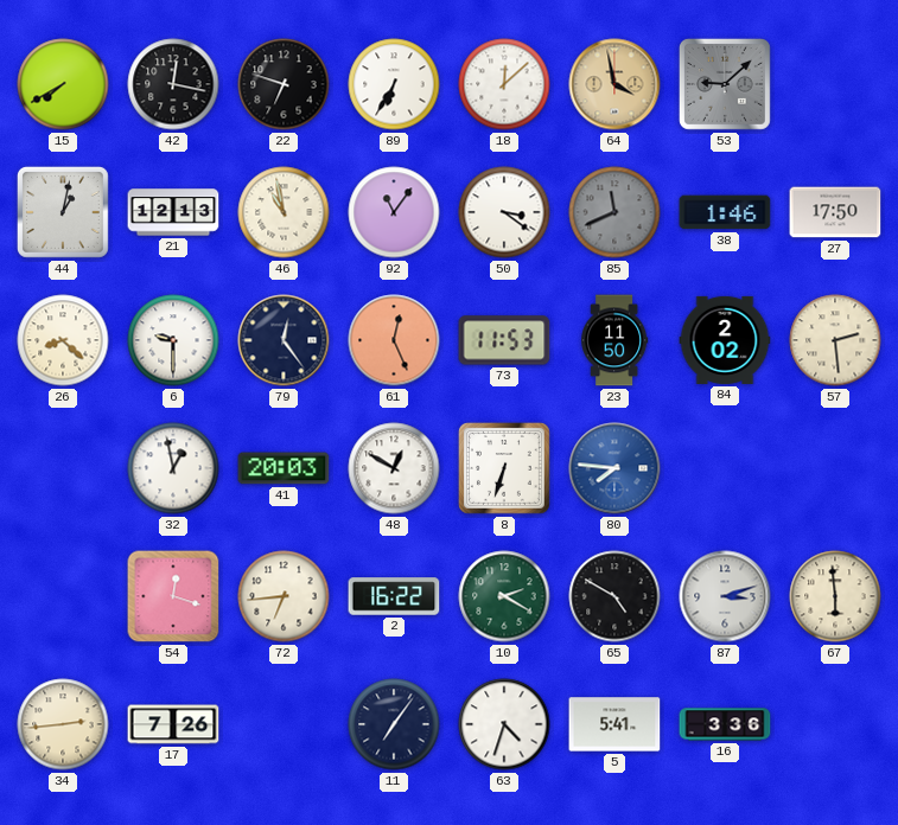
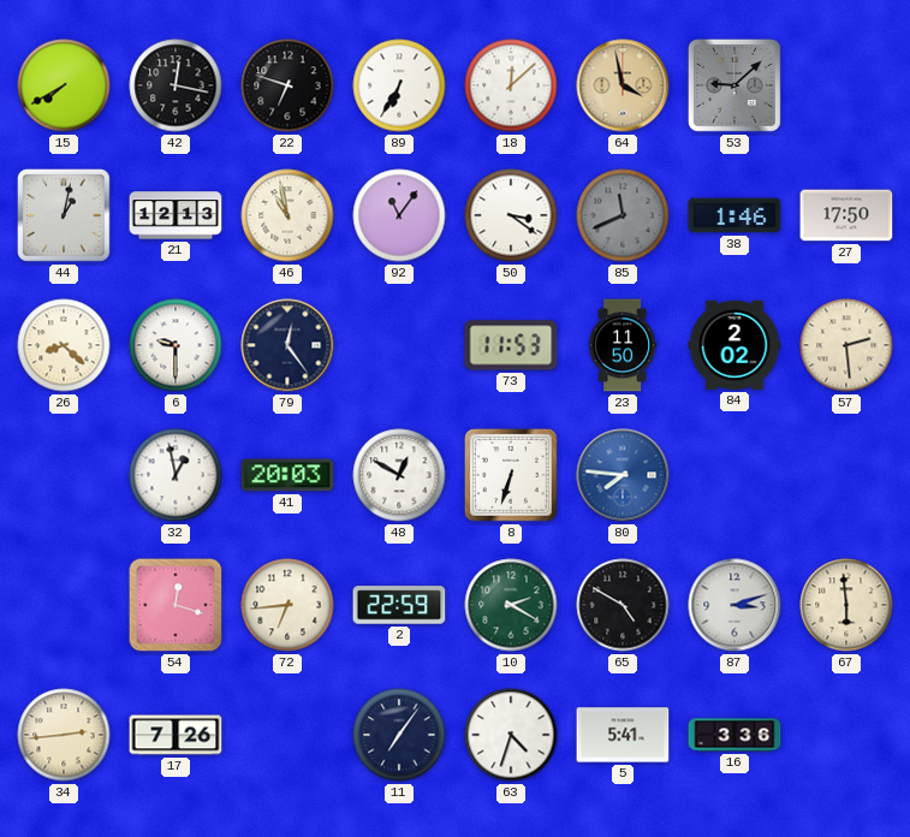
61: 12:26 -> none (394, 340)
2: 16:22 -> 22:59 (399, 605)
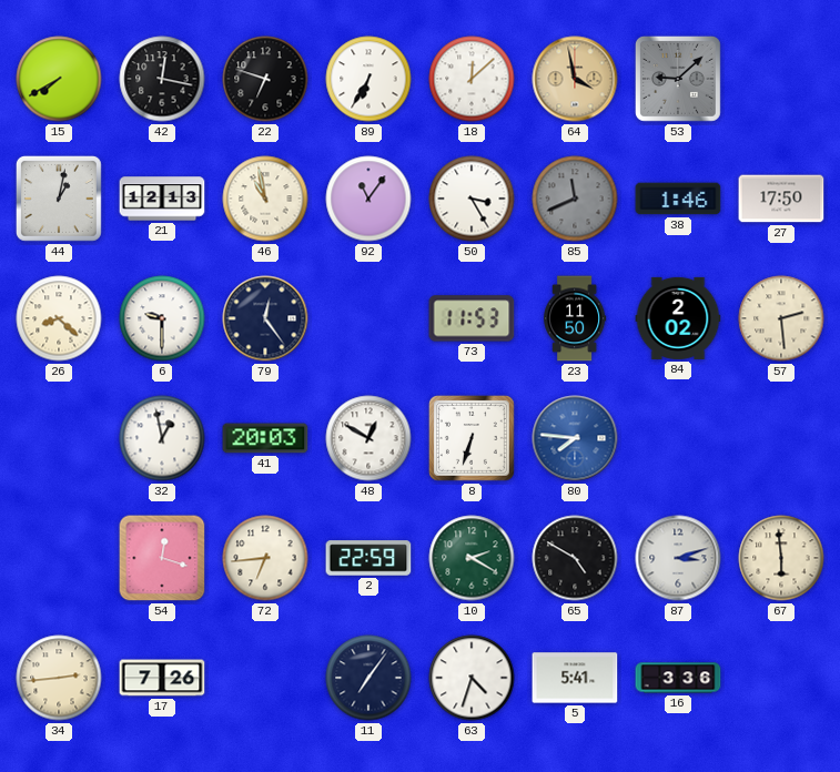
50: 3:21 -> 3:25 (472, 199)
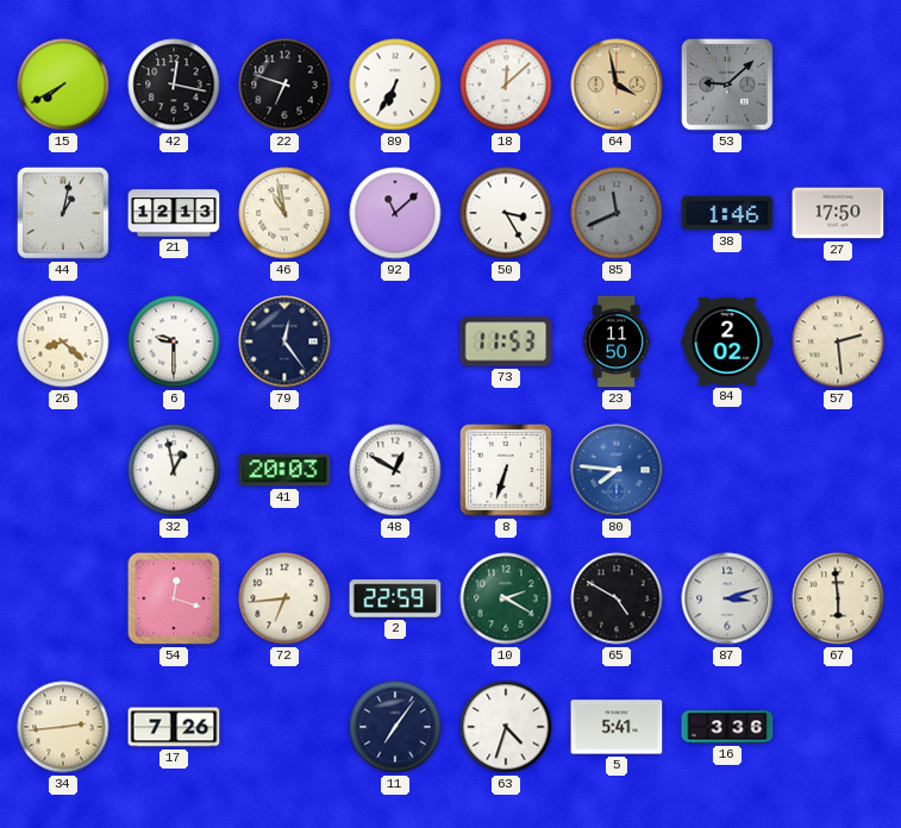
92: 11:06 -> 11:08 (395, 213)
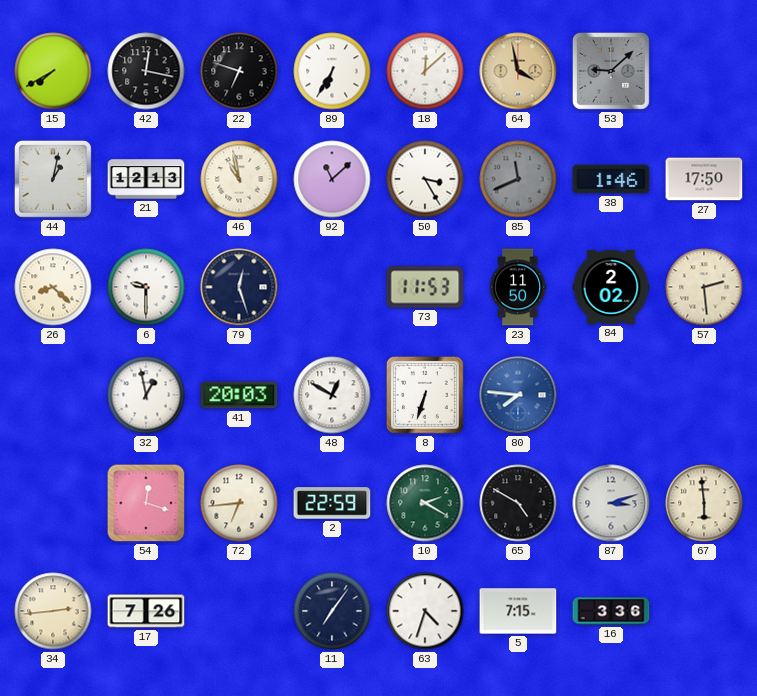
79: 12:24 -> 12:27 (239, 287)
5: 5:41 -> 7:15 (518, 611)
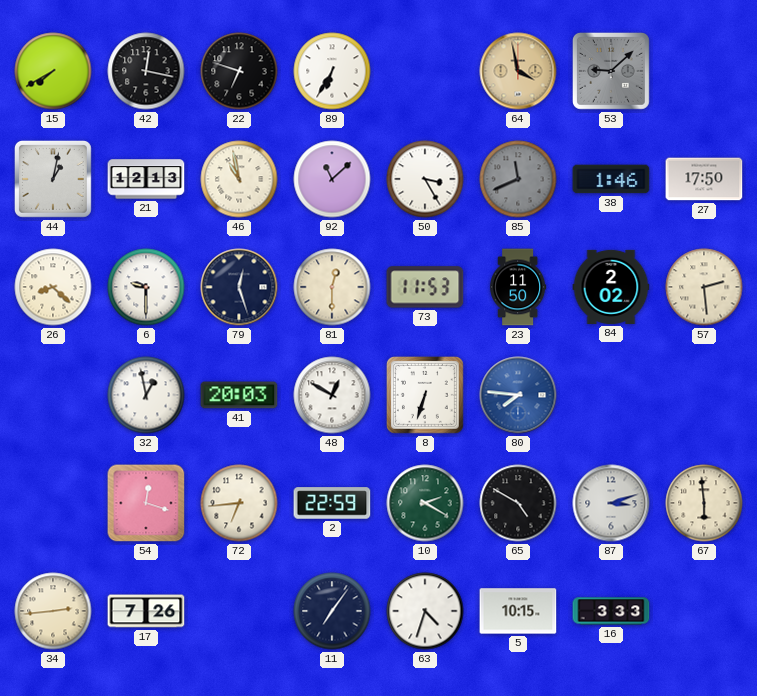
18: 12:08 -> none (425, 71)
81: none -> 12:30 (332, 287)
5: 7:15 -> 10:15 (518, 611)
16: 3:36 -> 3:33 (611, 611)
